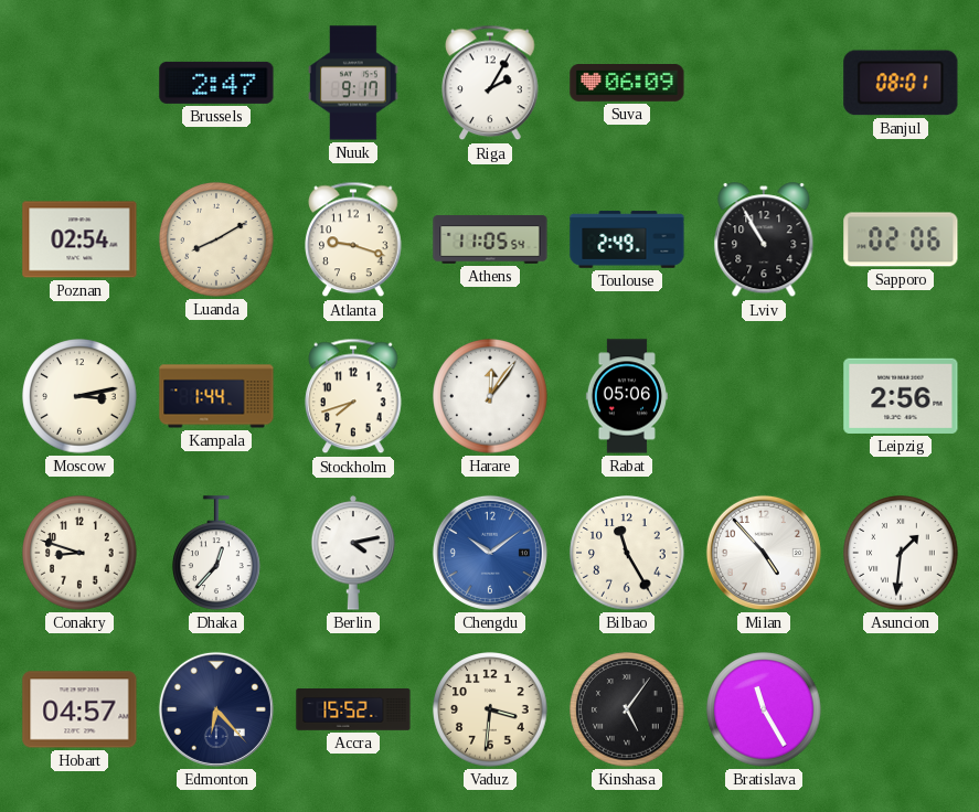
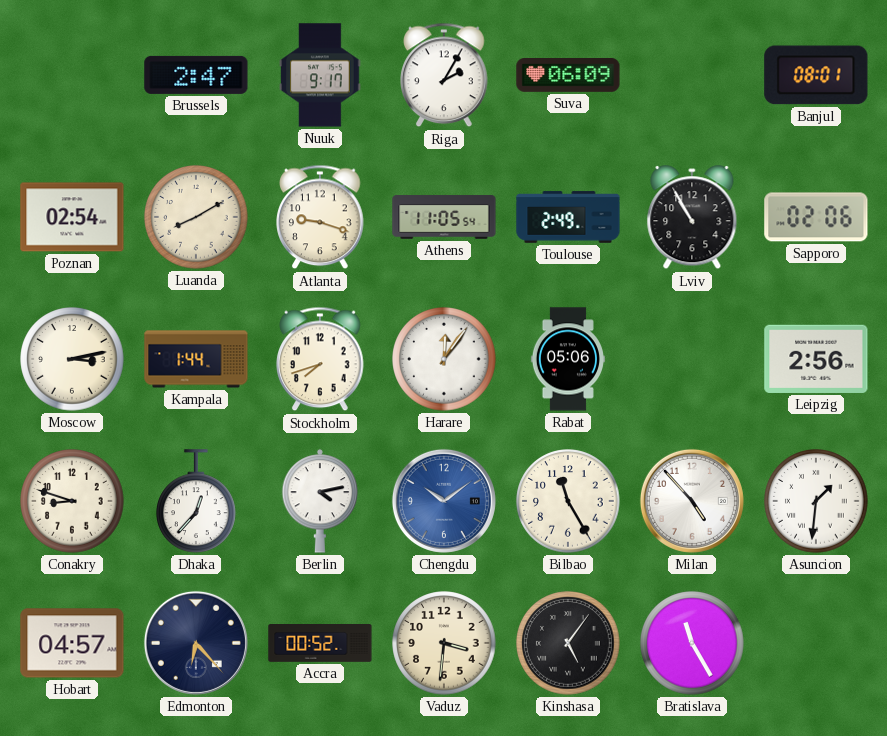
Accra: 15:52 -> 00:52 (320, 644)
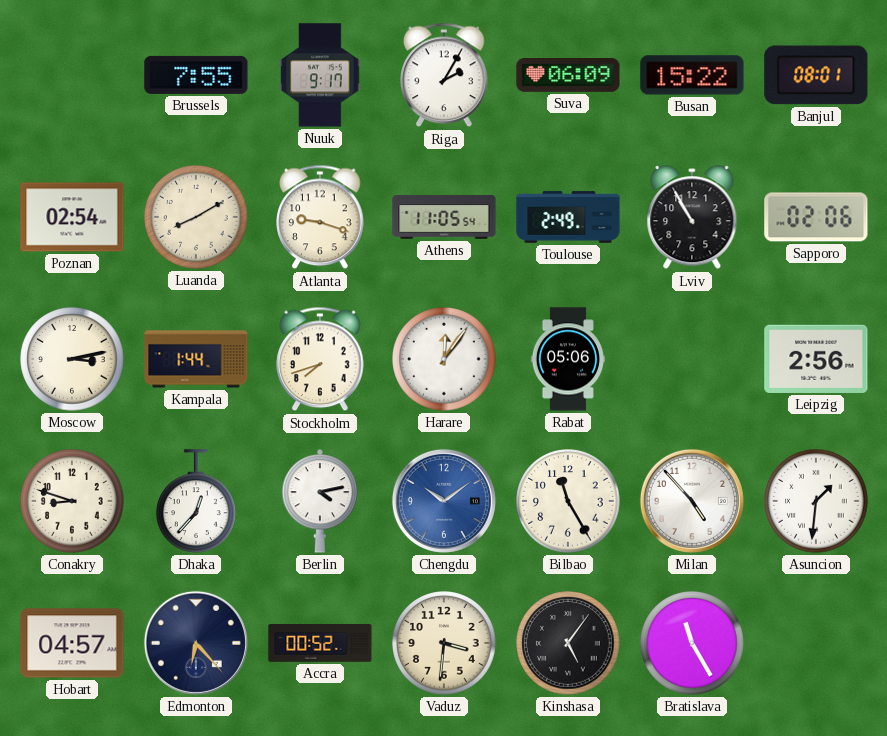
Brussels: 2:47 -> 7:55 (196, 75)
Busan: none -> 15:22 (692, 75)
